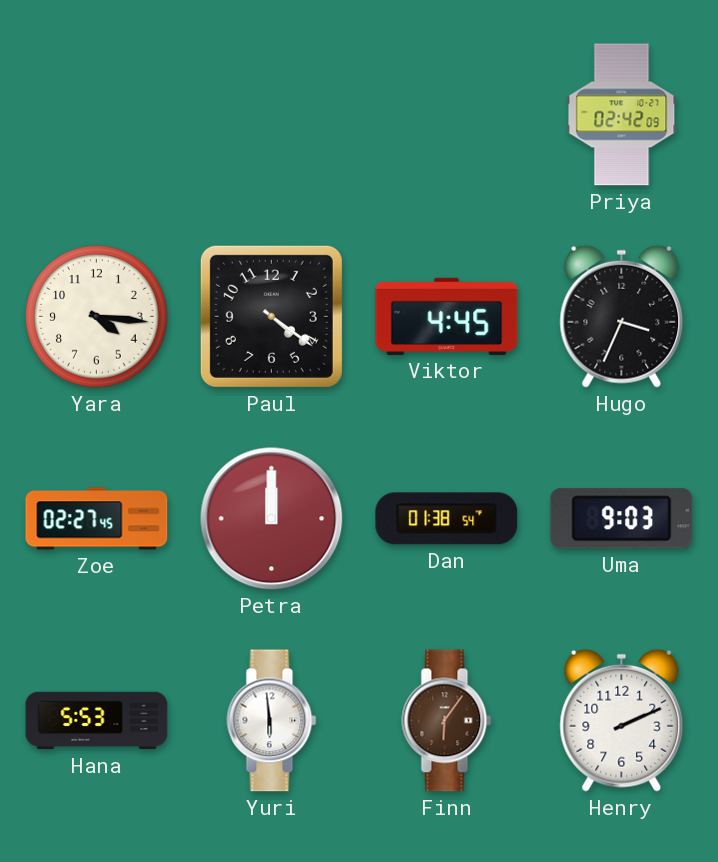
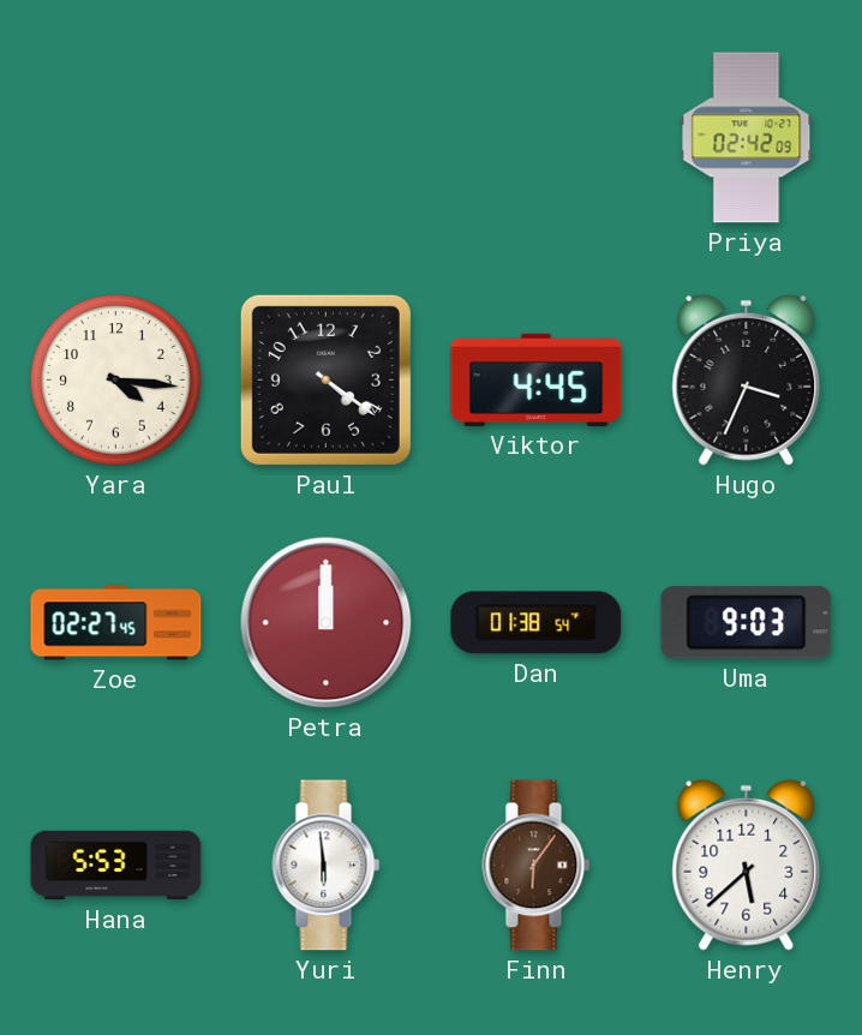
Henry: 2:11 -> 5:38 (747, 865)
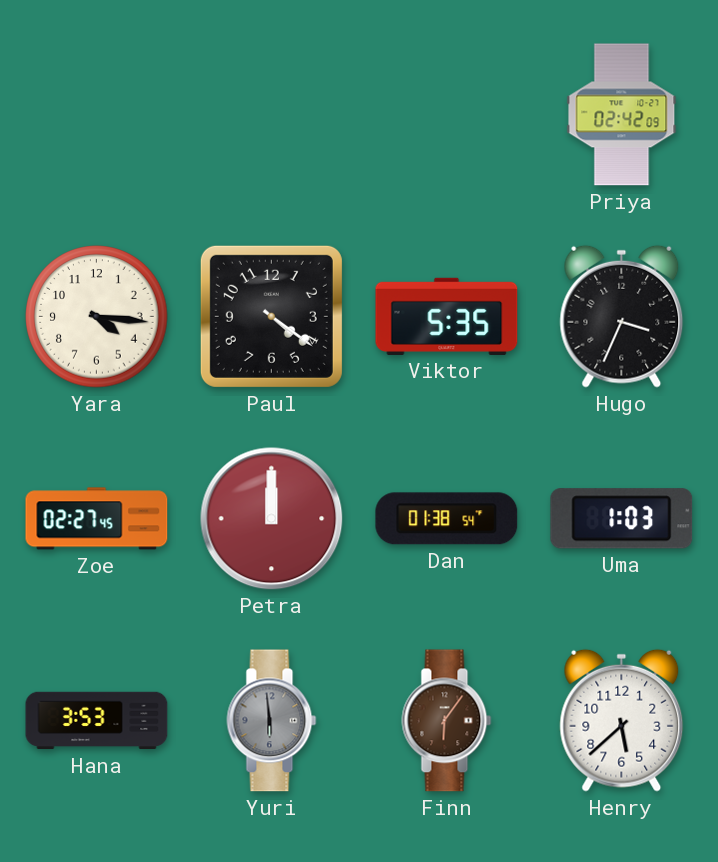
Viktor: 4:45 -> 5:35 (447, 316)
Uma: 9:03 -> 1:03 (622, 519)
Hana: 5:53 -> 3:53 (97, 721)
Yuri dial: white -> grey (272, 721)
